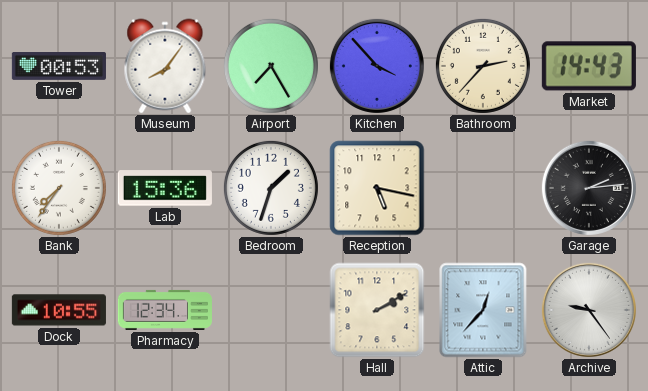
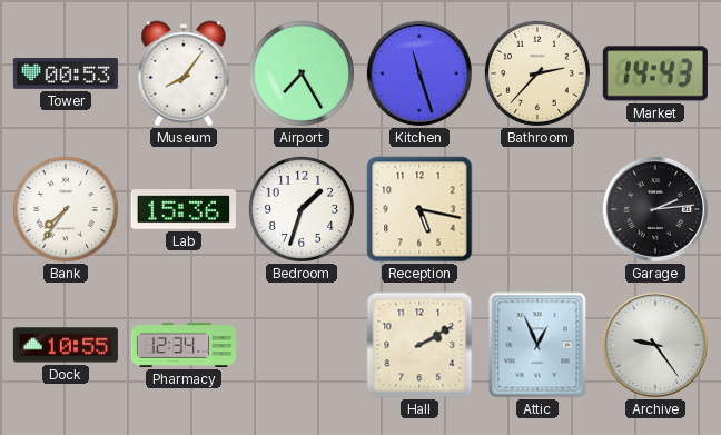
Kitchen: 3:53 -> 11:27 (419, 73)
Attic: 12:37 -> 12:56 (537, 345)
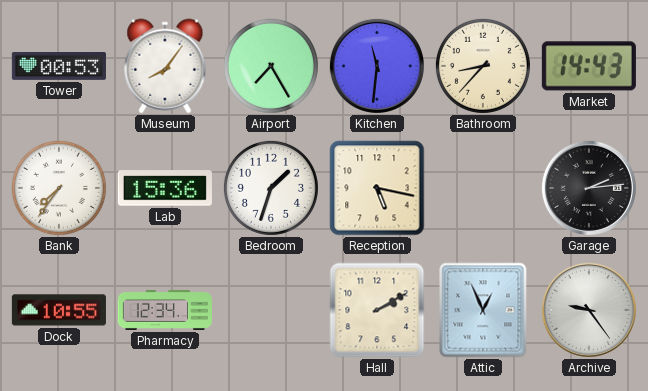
Kitchen: 11:27 -> 11:31 (377, 66)
Bathroom: 2:37 -> 8:37 (483, 66)
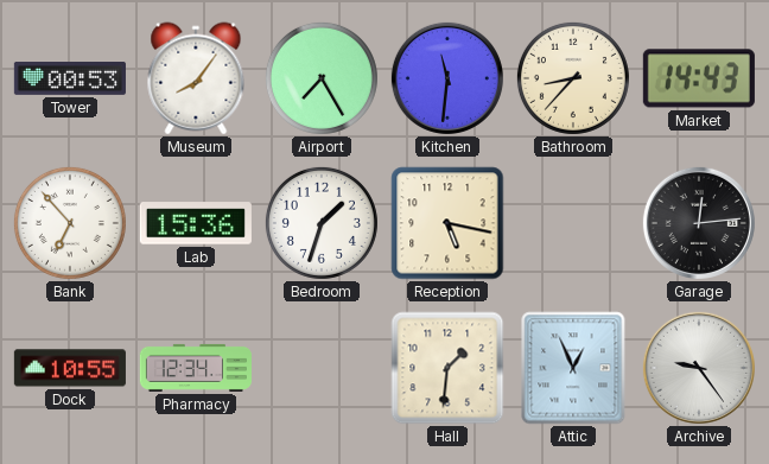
Bank: 7:36 -> 6:53 (70, 223)
Garage: 2:14 -> 12:14 (699, 223)
Hall: 2:10 -> 1:31 (447, 368)
